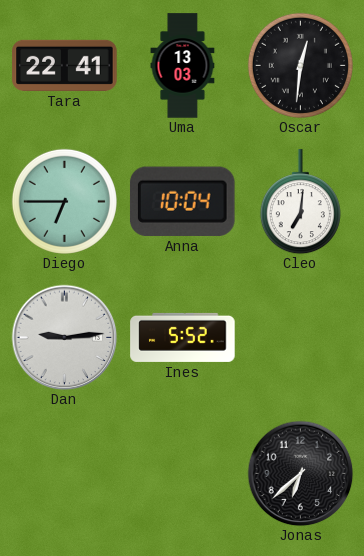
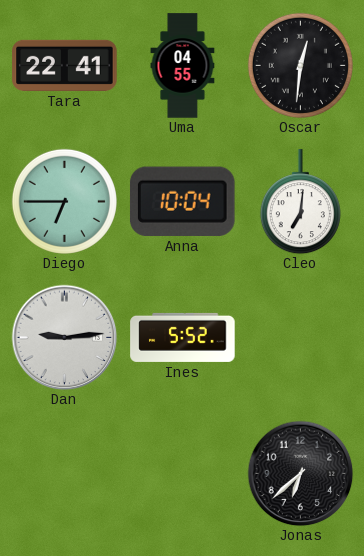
Uma: 13:03 -> 04:55 (183, 66)
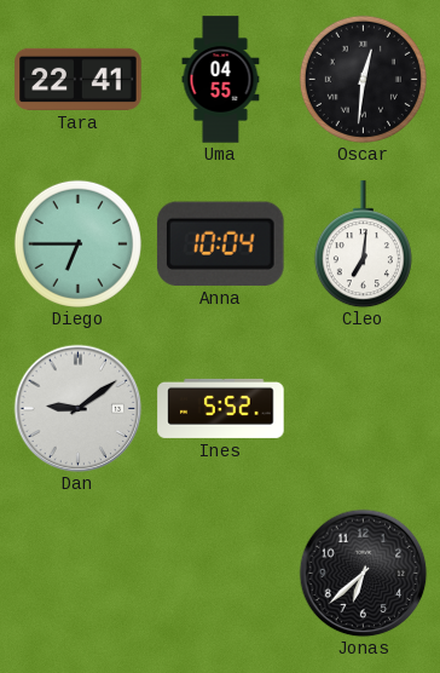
Dan: 9:14 -> 9:09 (77, 408)
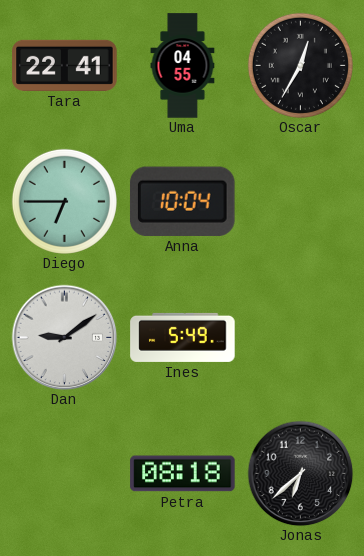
Oscar: 12:31 -> 12:35 (300, 65)
Cleo: 7:01 -> none (363, 245)
Ines: 5:52 -> 5:49 (183, 337)
Petra: none -> 08:18 (183, 474)
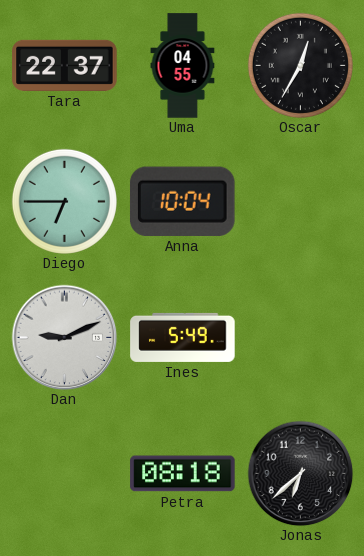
Tara: 22:41 -> 22:37 (65, 65)
Dan: 9:09 -> 9:11 (64, 337)
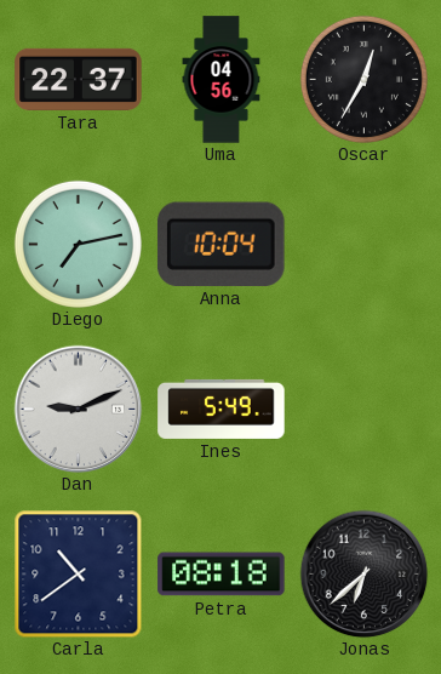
Uma: 04:55 -> 04:56 (222, 80)
Diego: 6:45 -> 7:13 (78, 244)
Carla: none -> 10:39 (78, 573)
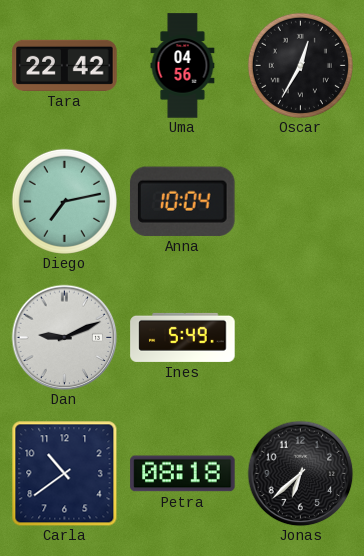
Tara: 22:37 -> 22:42 (65, 65)
